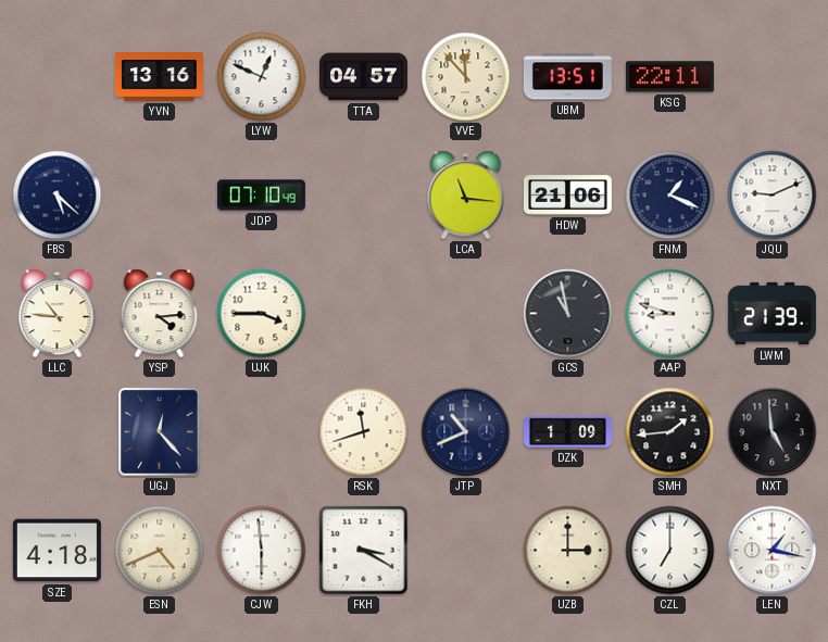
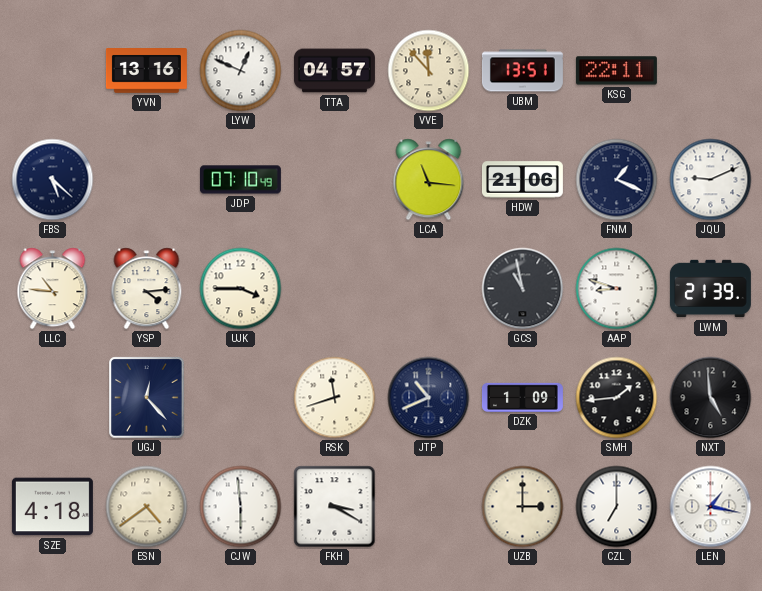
ESN: 4:41 -> 4:39 (147, 507)
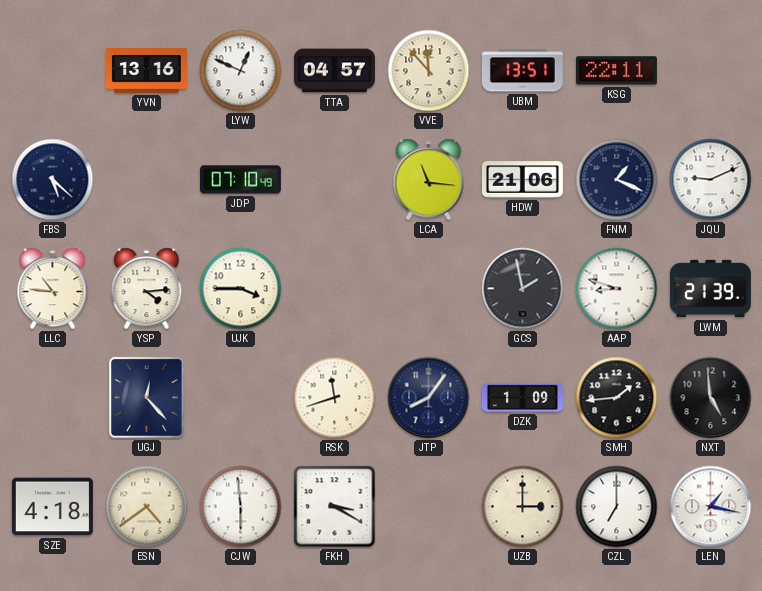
GCS: 10:58 -> 1:58 (523, 289)
JTP: 10:41 -> 8:06 (429, 398)
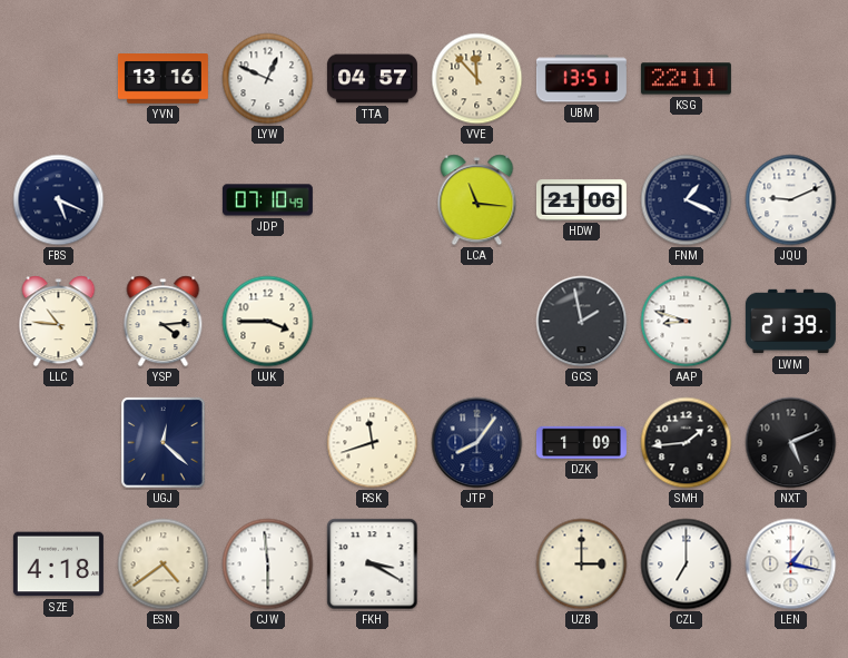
FBS: 5:22 -> 5:19 (59, 200)
UGJ: 12:23 -> 12:22 (164, 443)
NXT: 4:59 -> 5:11 (791, 443)
